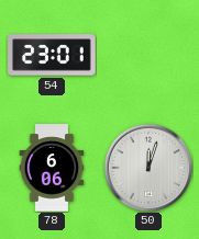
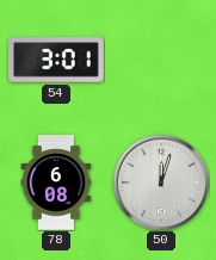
54: 23:01 -> 3:01 (56, 60)
78: 6:06 -> 6:08 (56, 182)
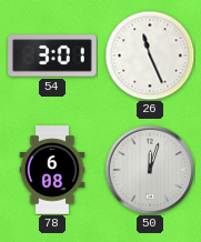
26: none -> 11:26 (150, 56)
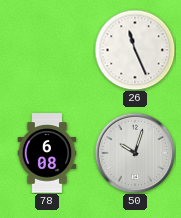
54: 3:01 -> none (52, 56)
50: 12:03 -> 10:03 (135, 153)
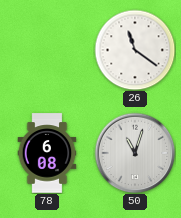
26: 11:26 -> 11:21 (135, 50)
50: 10:03 -> 11:03 (135, 153)
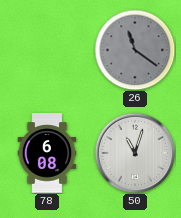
26 dial: white -> grey (135, 50)
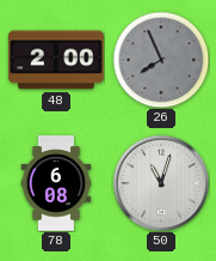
48: none -> 2:00 (56, 60)
26: 11:21 -> 7:56 (161, 60)
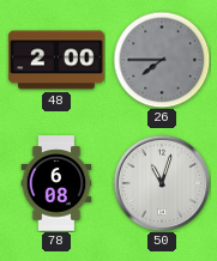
26: 7:56 -> 7:45 (162, 60)
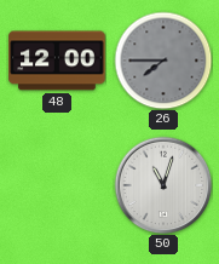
48: 2:00 -> 12:00 (57, 61)
78: 6:08 -> none (56, 183)
